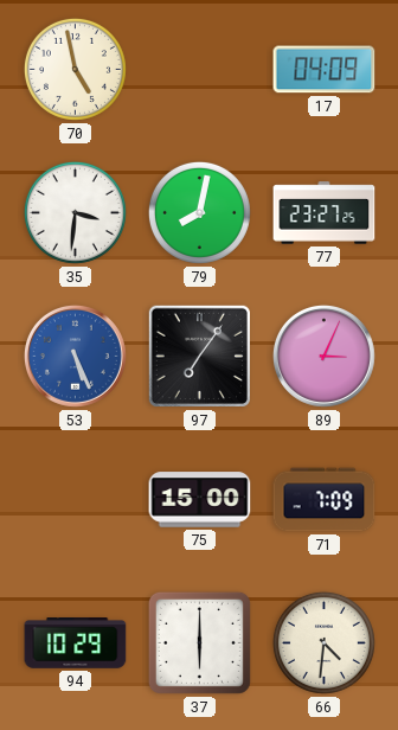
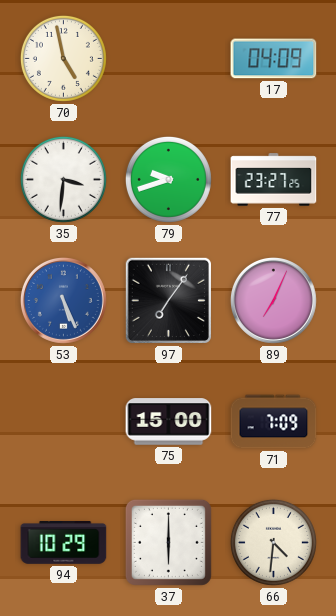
79: 8:02 -> 9:42 (168, 179)
89: 3:04 -> 7:04 (273, 300)
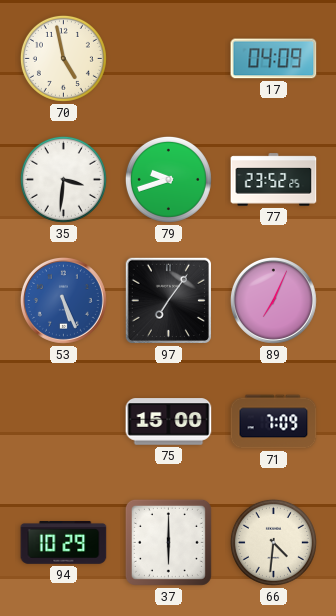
77: 23:27 -> 23:52 (274, 180)
